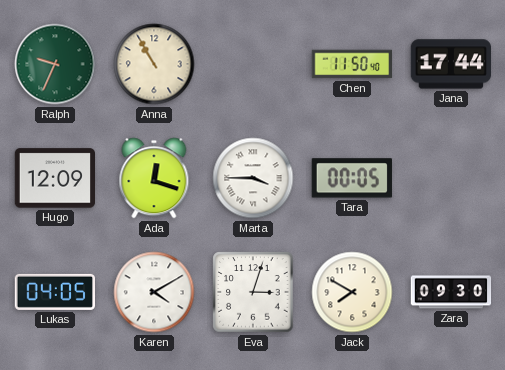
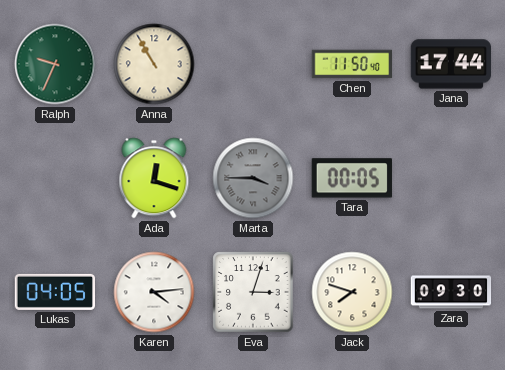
Hugo: 12:09 -> none (54, 178)
Marta dial: white -> grey (253, 178)
Karen: 4:10 -> 4:14 (154, 292)
Jack: 7:50 -> 7:48 (352, 292)
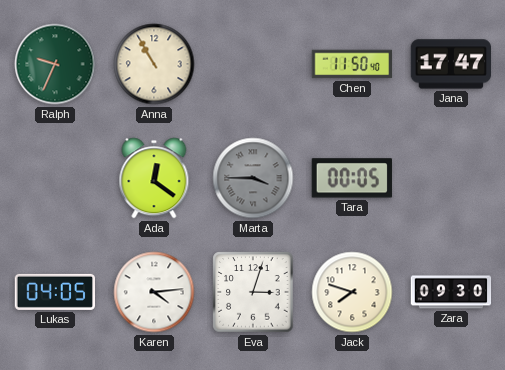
Jana: 17:44 -> 17:47 (450, 64)
Ada: 12:18 -> 12:21 (154, 178)
